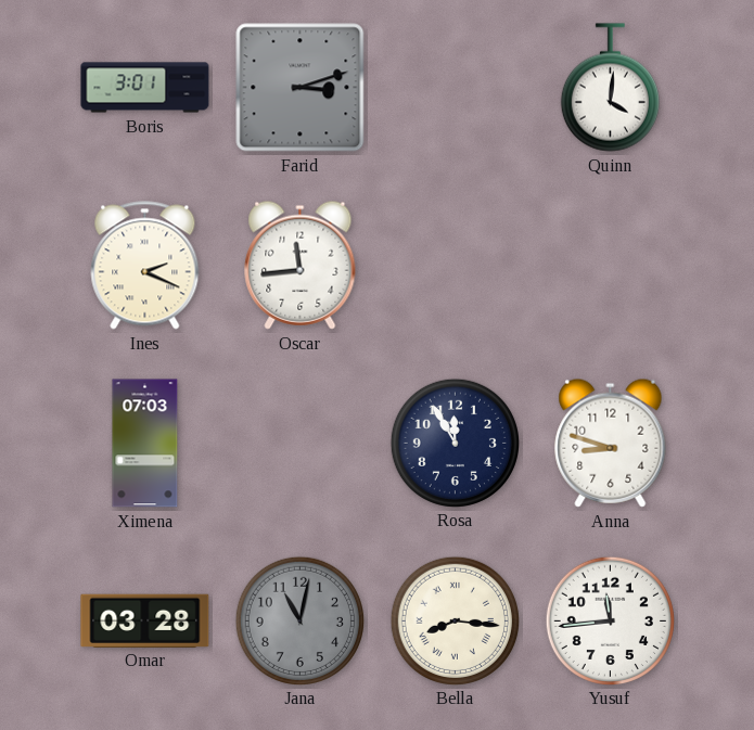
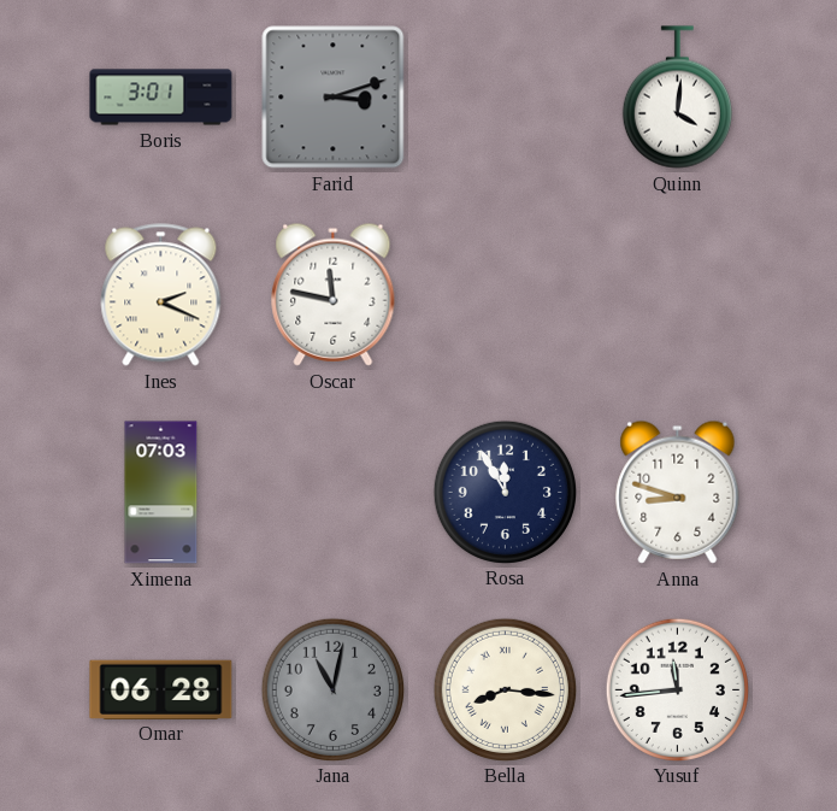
Oscar: 11:44 -> 11:47 (334, 294)
Omar: 03:28 -> 06:28 (161, 689)
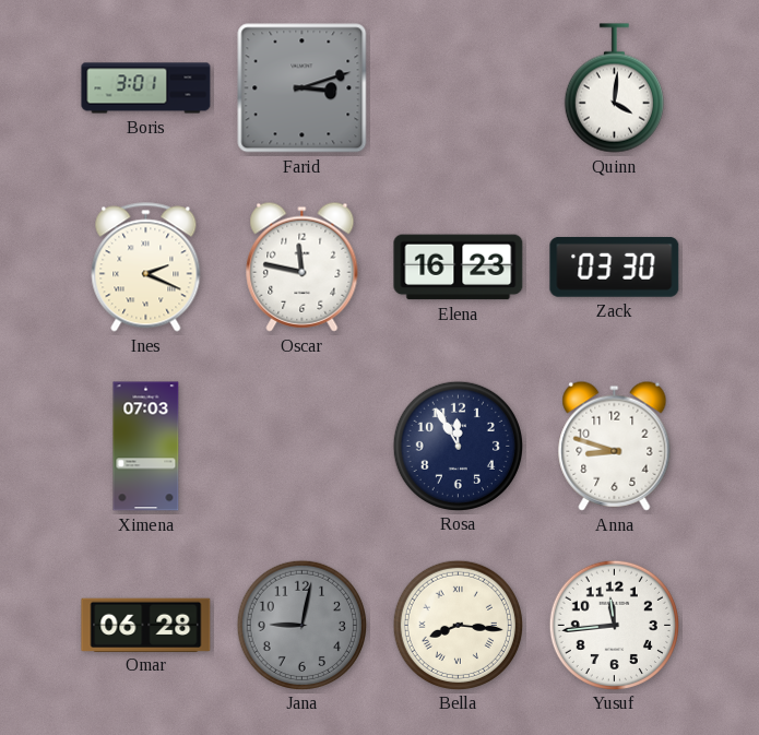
Elena: none -> 16:23 (459, 268)
Zack: none -> 03:30 (615, 266)
Jana: 11:02 -> 9:02 (301, 625)
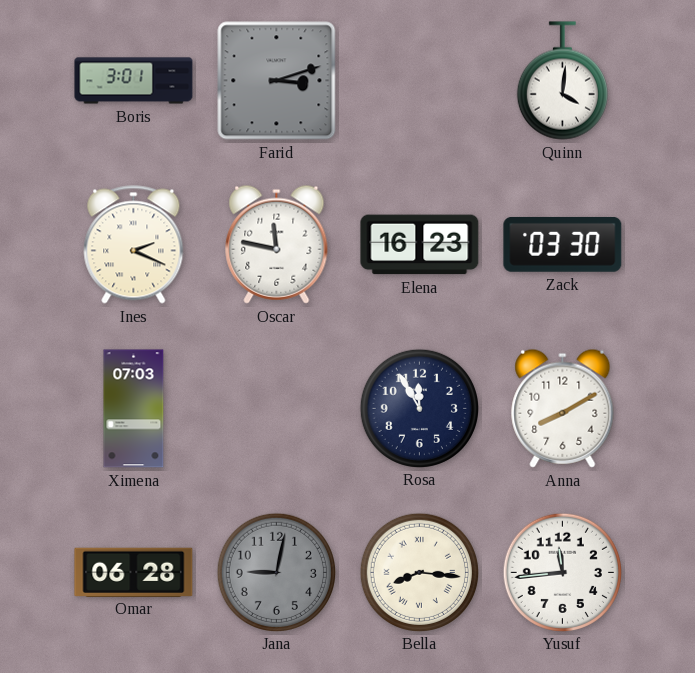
Anna: 8:48 -> 8:10 (563, 408)
